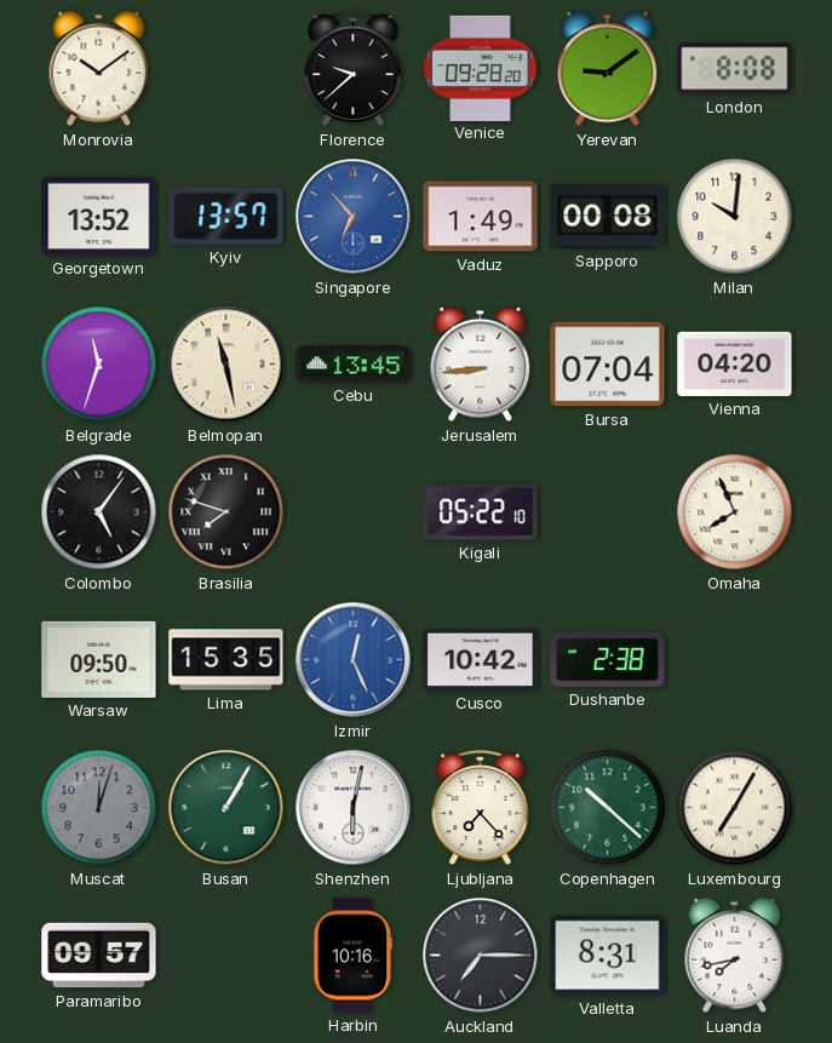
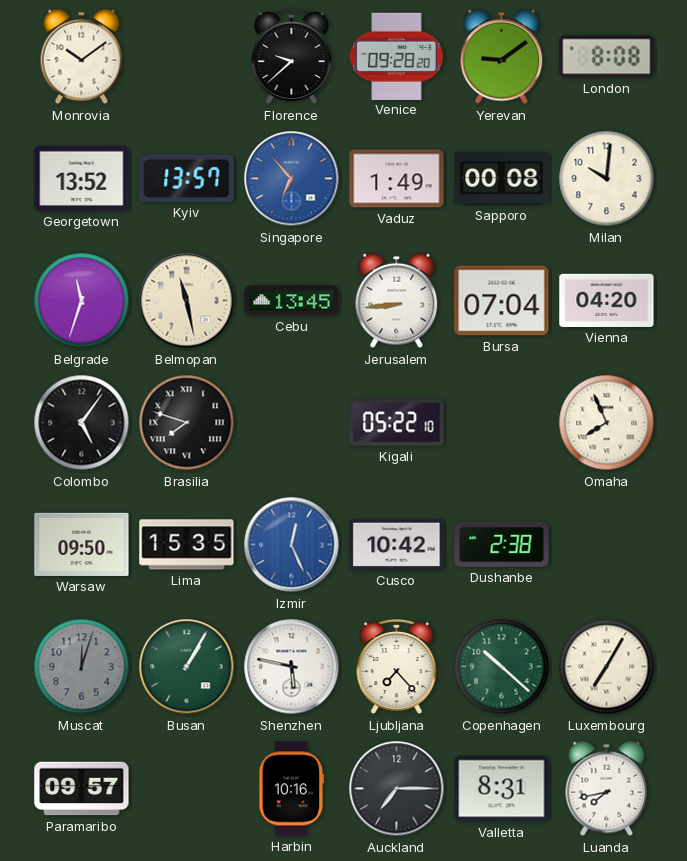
Shenzhen: 6:02 -> 5:47 (292, 667)
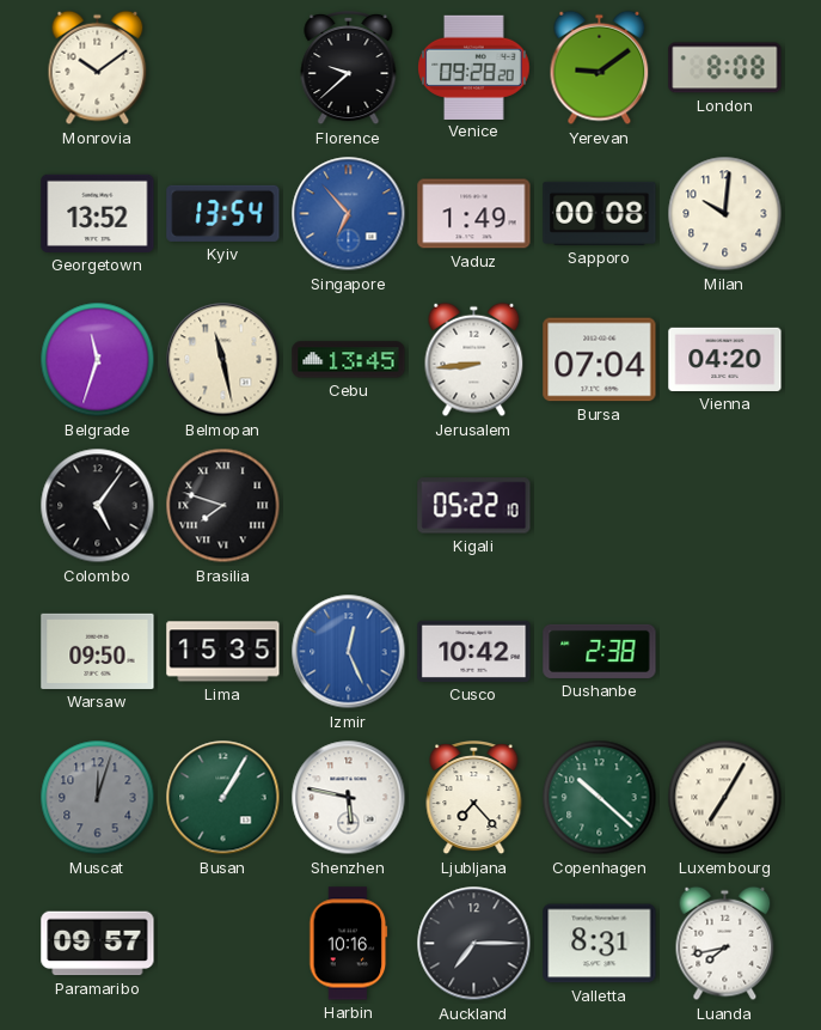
Kyiv: 13:57 -> 13:54 (223, 213)
Omaha: 7:56 -> none (607, 423)
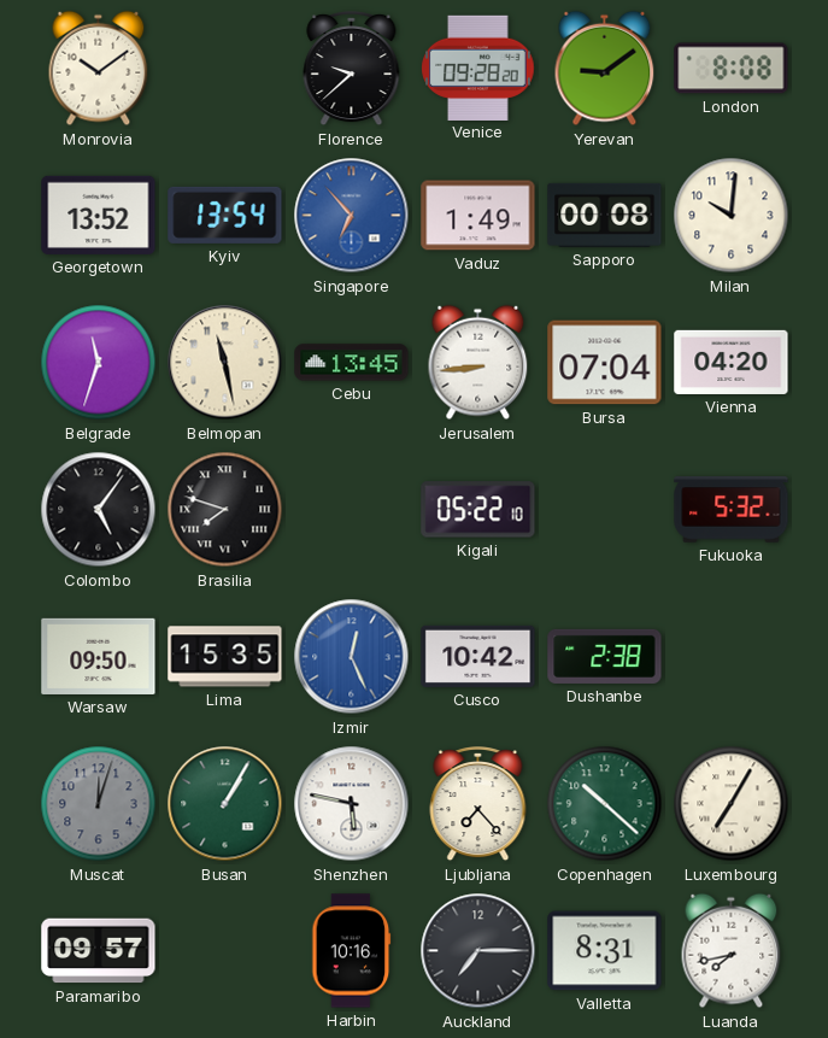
Fukuoka: none -> 5:32 (732, 510)
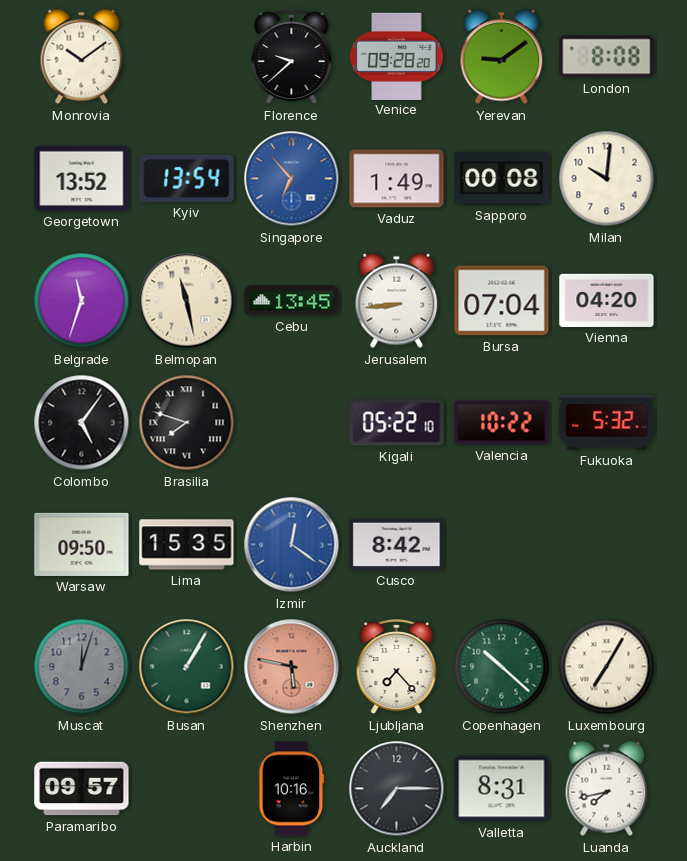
Valencia: none -> 10:22 (502, 423)
Izmir: 12:26 -> 12:21 (292, 545)
Cusco: 10:42 -> 8:42 (397, 544)
Dushanbe: 2:38 -> none (605, 656)
Shenzhen dial: white -> salmon (292, 667)
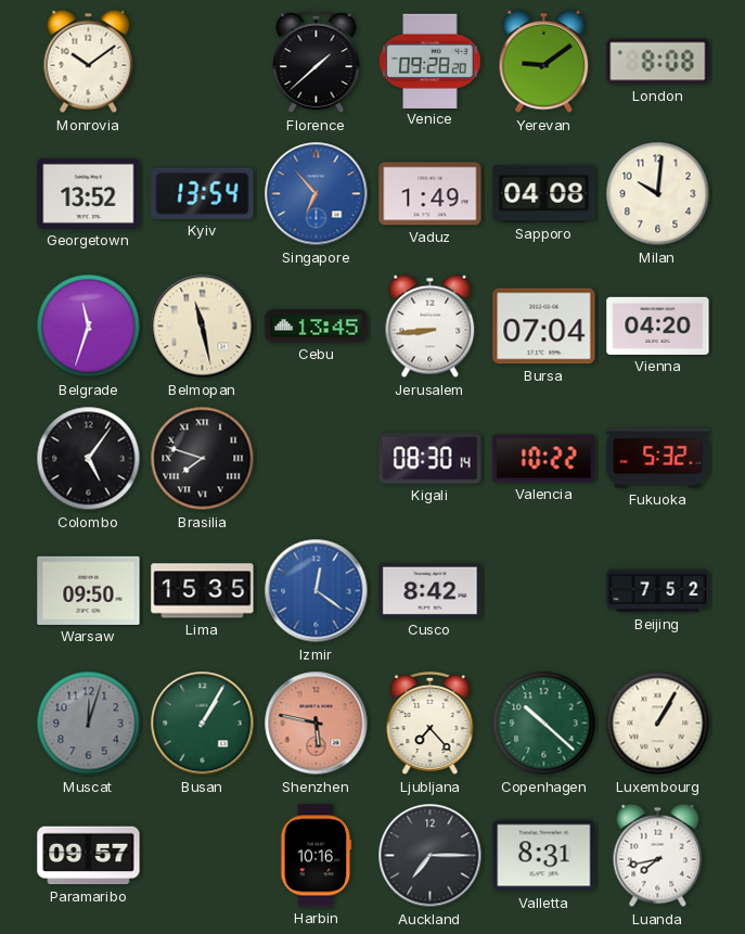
Florence: 9:38 -> 1:38 (317, 63)
Sapporo: 00:08 -> 04:08 (544, 193)
Kigali: 05:22 -> 08:30 (431, 459)
Beijing: none -> 7:52 (658, 591)
Luxembourg: 7:05 -> 1:05 (658, 724)
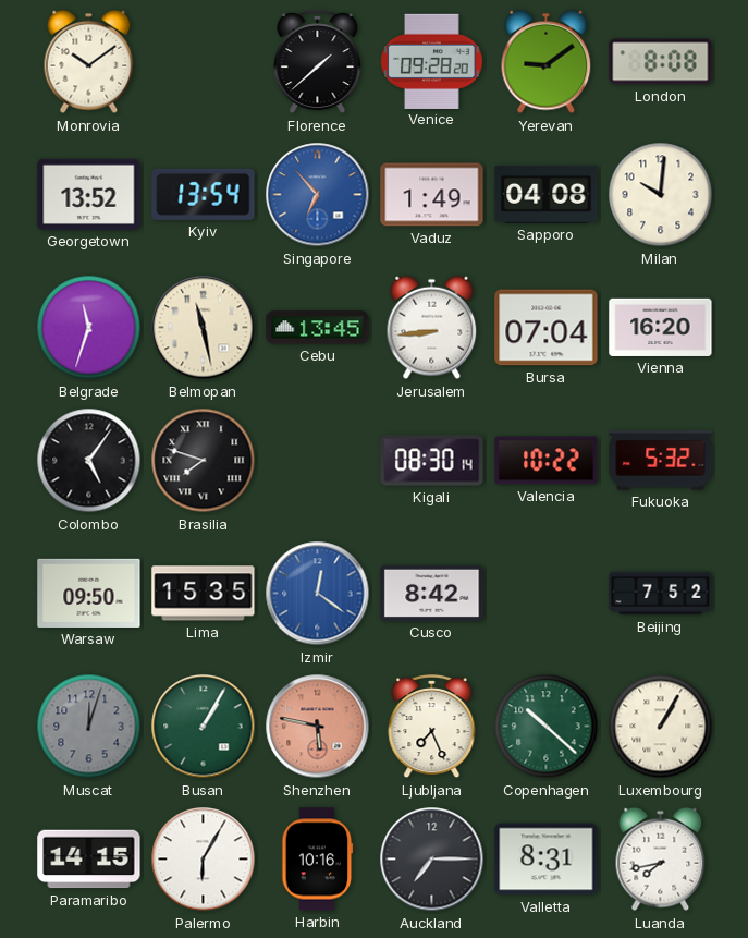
Vienna: 04:20 -> 16:20 (661, 327)
Ljubljana: 7:23 -> 7:26 (432, 728)
Paramaribo: 09:57 -> 14:15 (89, 860)
Palermo: none -> 6:05 (204, 860)
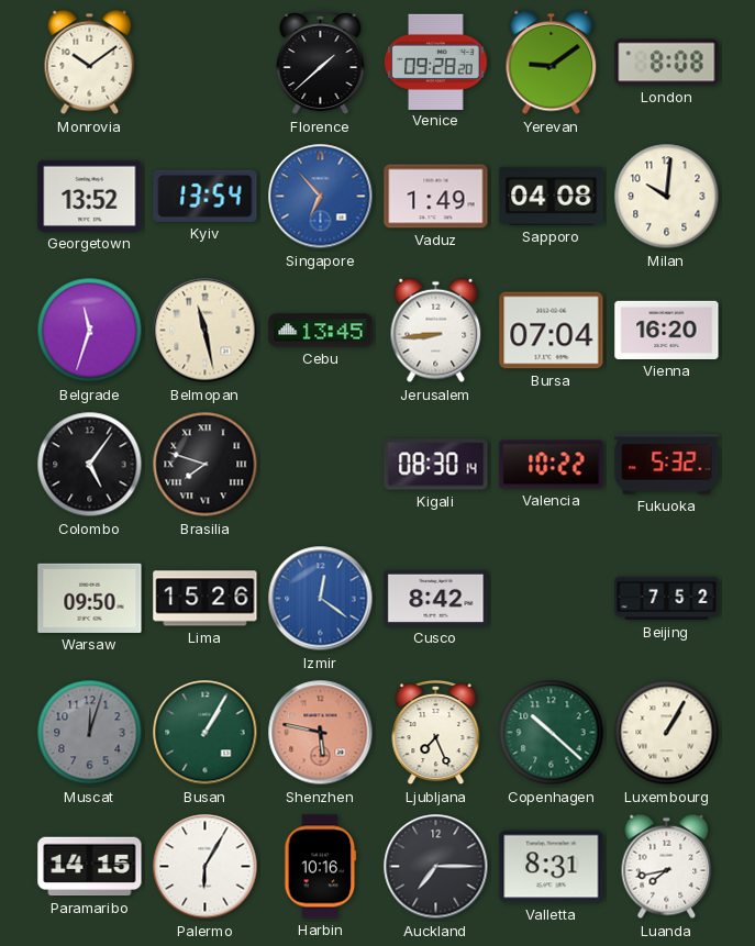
Lima: 15:35 -> 15:26 (206, 599)
